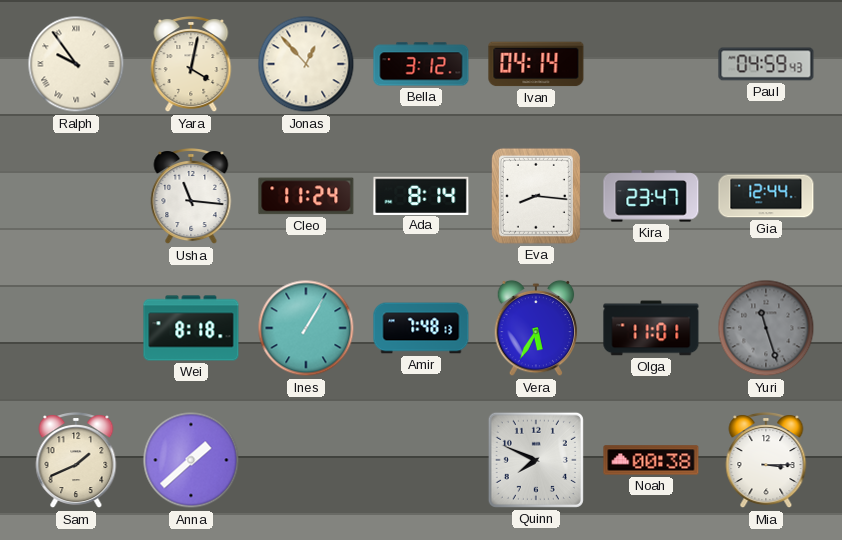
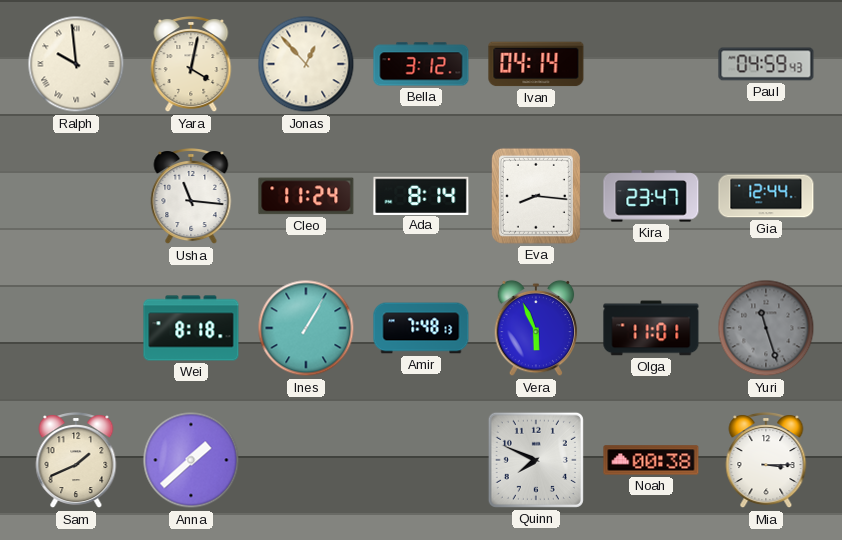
Ralph: 9:54 -> 9:59 (76, 64)
Vera: 5:35 -> 5:56 (536, 328)
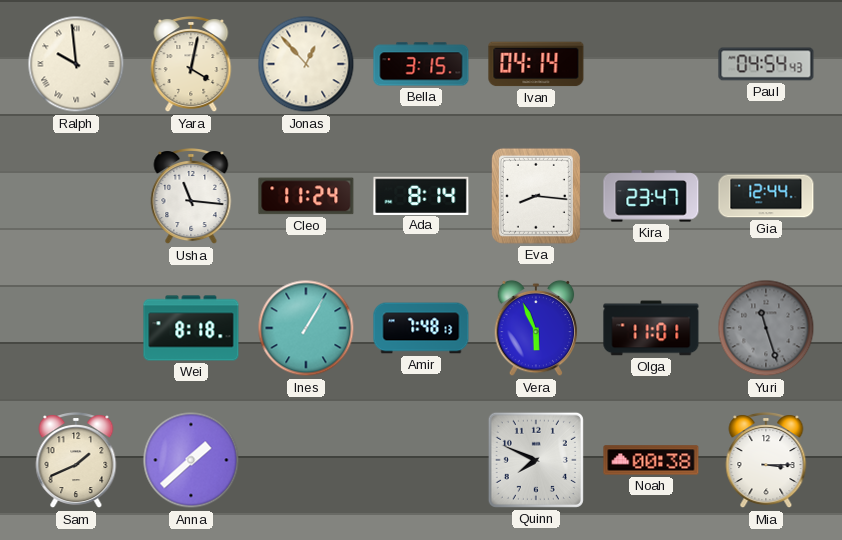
Bella: 3:12 -> 3:15 (421, 64)
Paul: 04:59 -> 04:54 (766, 64)
